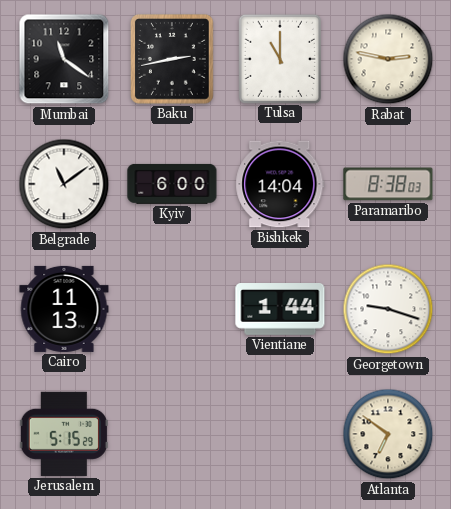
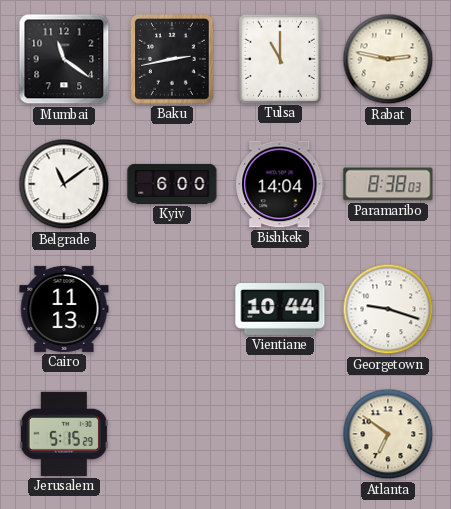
Vientiane: 1:44 -> 10:44 (280, 310)
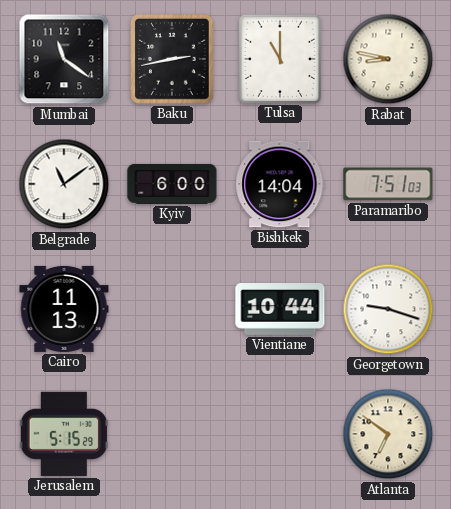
Rabat: 2:47 -> 8:47 (388, 59)
Paramaribo: 8:38 -> 7:51 (388, 184)
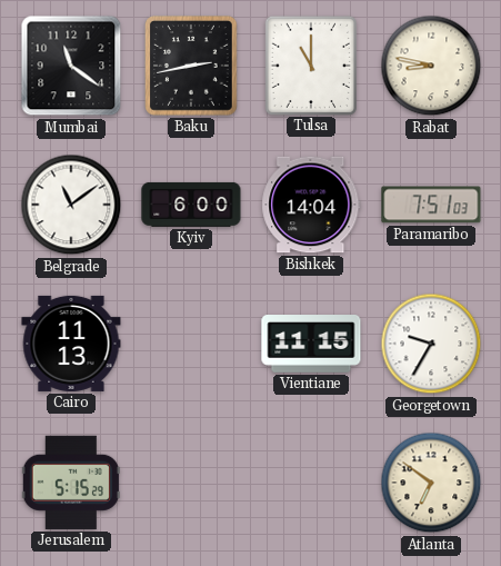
Vientiane: 10:44 -> 11:15 (311, 345)
Georgetown: 9:18 -> 9:35 (431, 344)
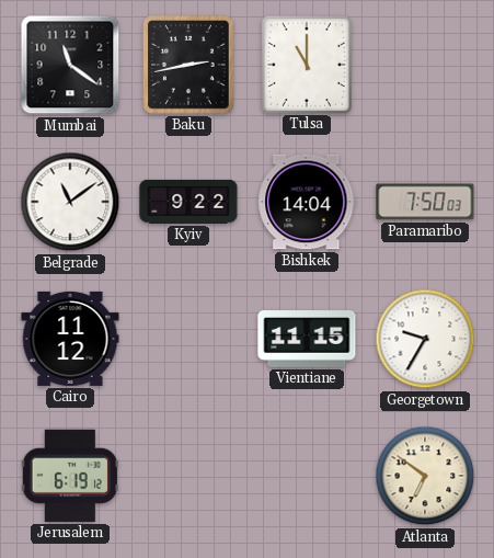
Rabat: 8:47 -> none (431, 66)
Kyiv: 6:00 -> 9:22 (188, 202)
Paramaribo: 7:51 -> 7:50 (425, 202)
Cairo: 11:13 -> 11:12 (70, 339)
Jerusalem: 5:15 -> 6:19 (70, 476)
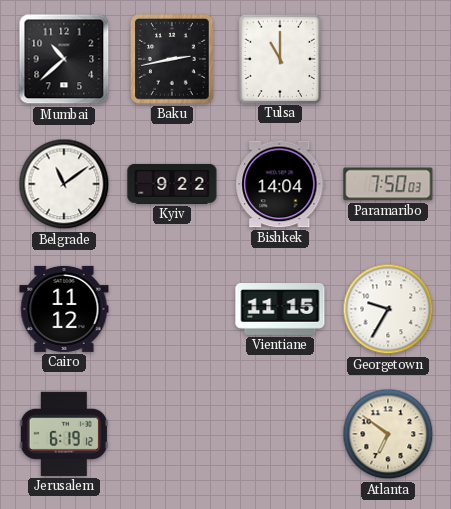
Mumbai: 11:21 -> 10:38 (64, 59)
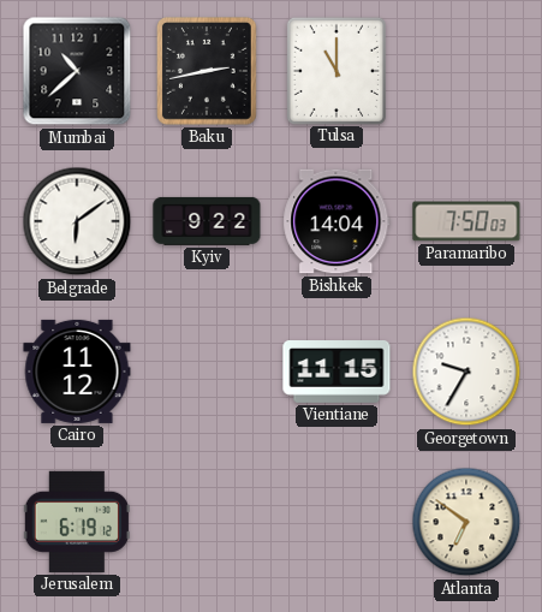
Belgrade: 11:09 -> 6:09 (77, 221)
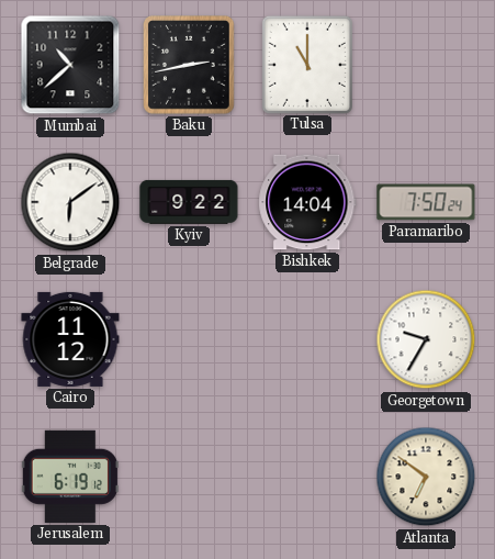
Paramaribo: 7:50:03 -> 7:50:24 (426, 202)
Vientiane: 11:15 -> none (336, 373)
